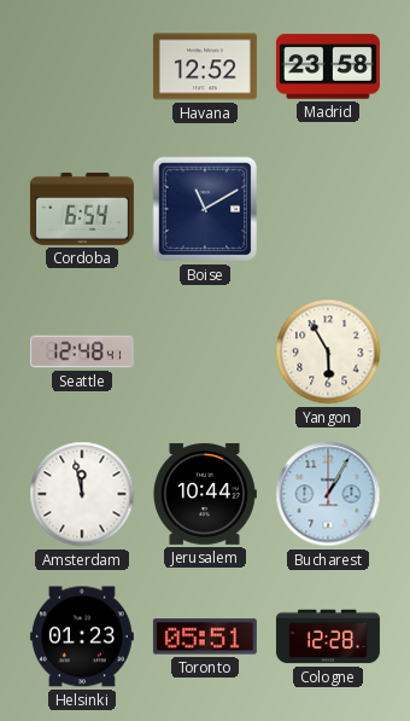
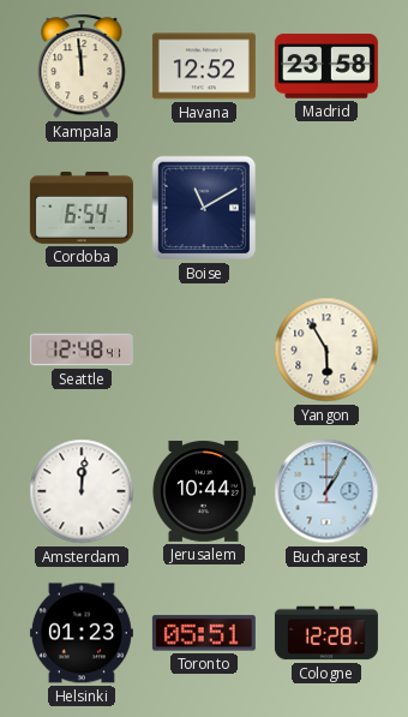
Kampala: none -> 11:59 (82, 66)
Amsterdam: 11:58 -> 12:01 (82, 491)
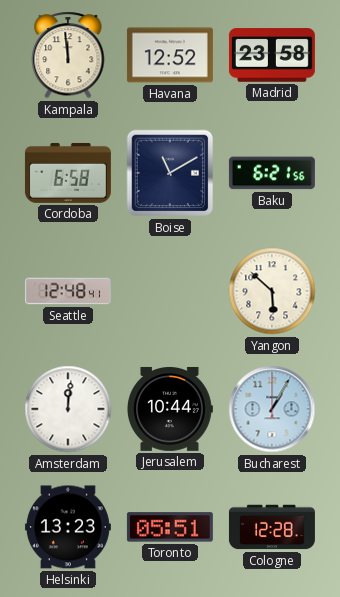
Cordoba: 6:54 -> 6:58 (68, 173)
Baku: none -> 6:21 (272, 173)
Yangon: 5:55 -> 5:52 (272, 291)
Helsinki: 01:23 -> 13:23 (68, 527)
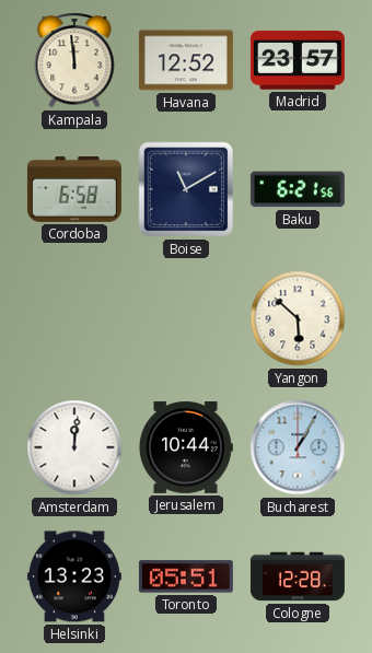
Madrid: 23:58 -> 23:57 (298, 60)
Seattle: 12:48 -> none (68, 291)
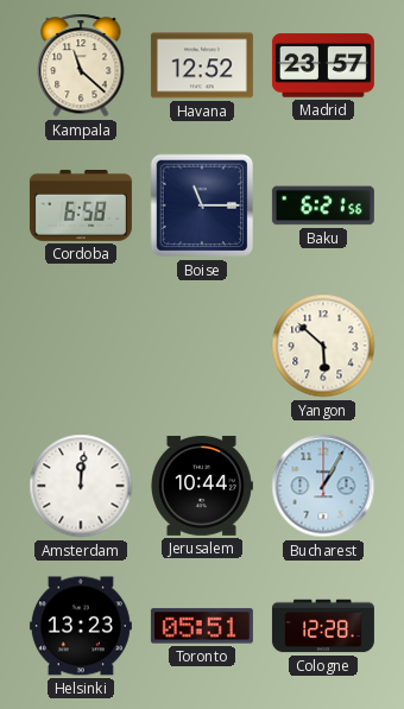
Kampala: 11:59 -> 11:22 (81, 65)
Boise: 11:10 -> 11:15 (202, 205)
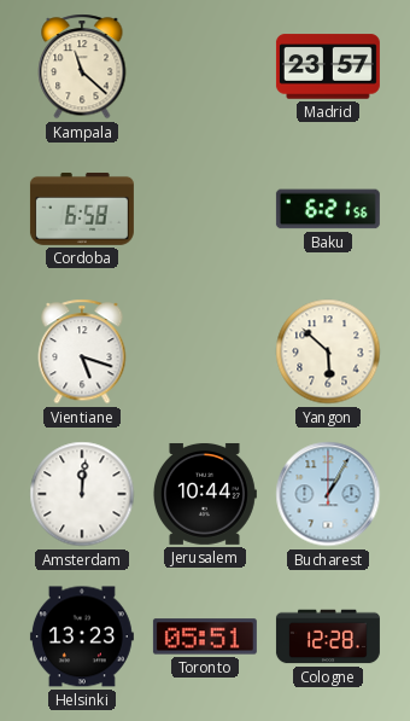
Havana: 12:52 -> none (202, 65)
Boise: 11:15 -> none (202, 205)
Vientiane: none -> 5:18 (82, 351)
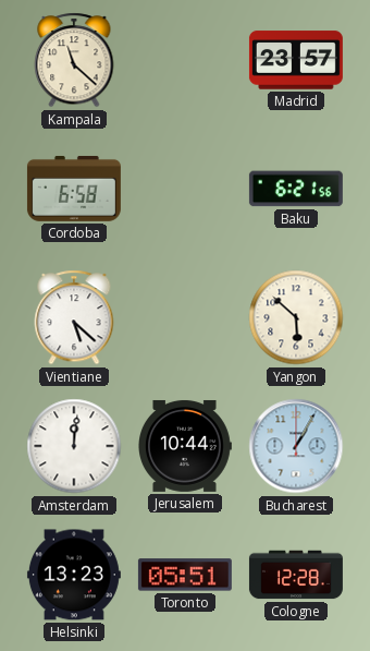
Vientiane: 5:18 -> 5:22 (74, 317)
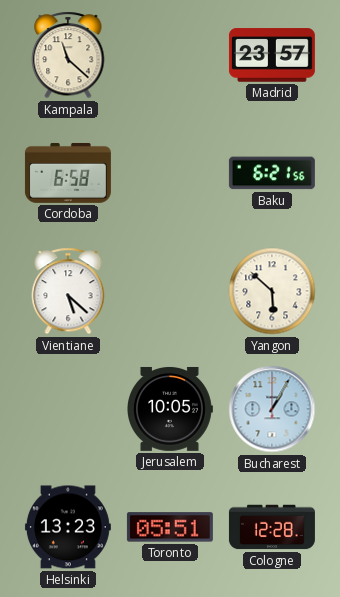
Amsterdam: 12:01 -> none (74, 446)
Jerusalem: 10:44 -> 10:05 (170, 409)
